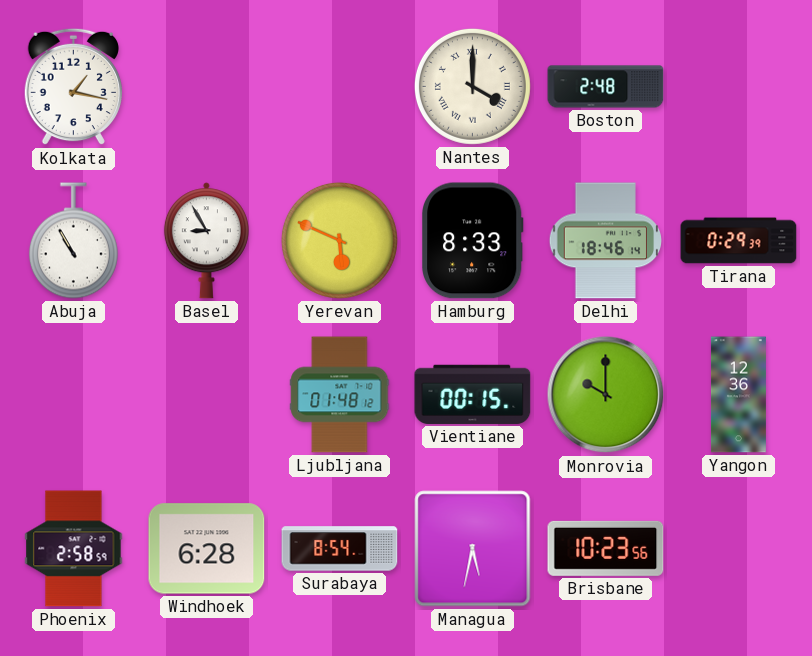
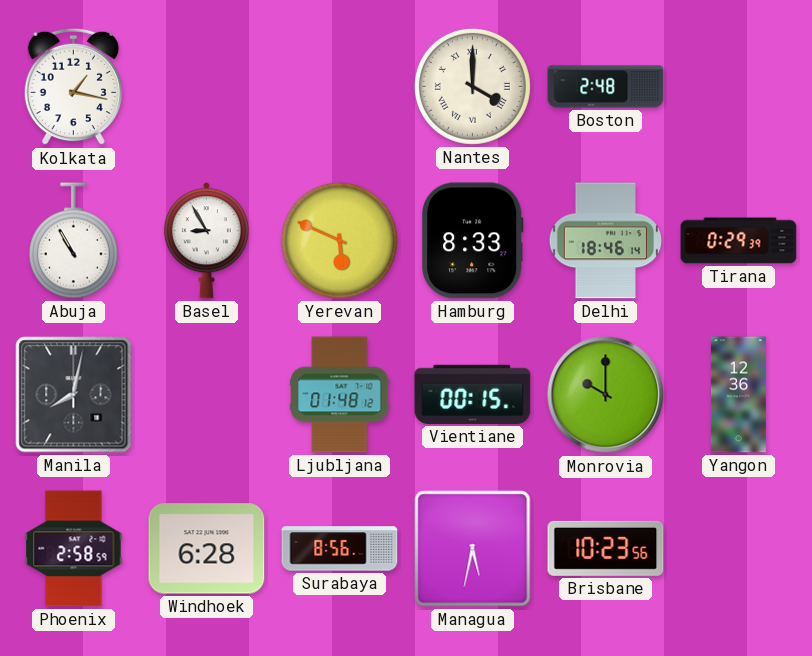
Manila: none -> 8:02 (74, 395)
Surabaya: 8:54 -> 8:56 (340, 549)
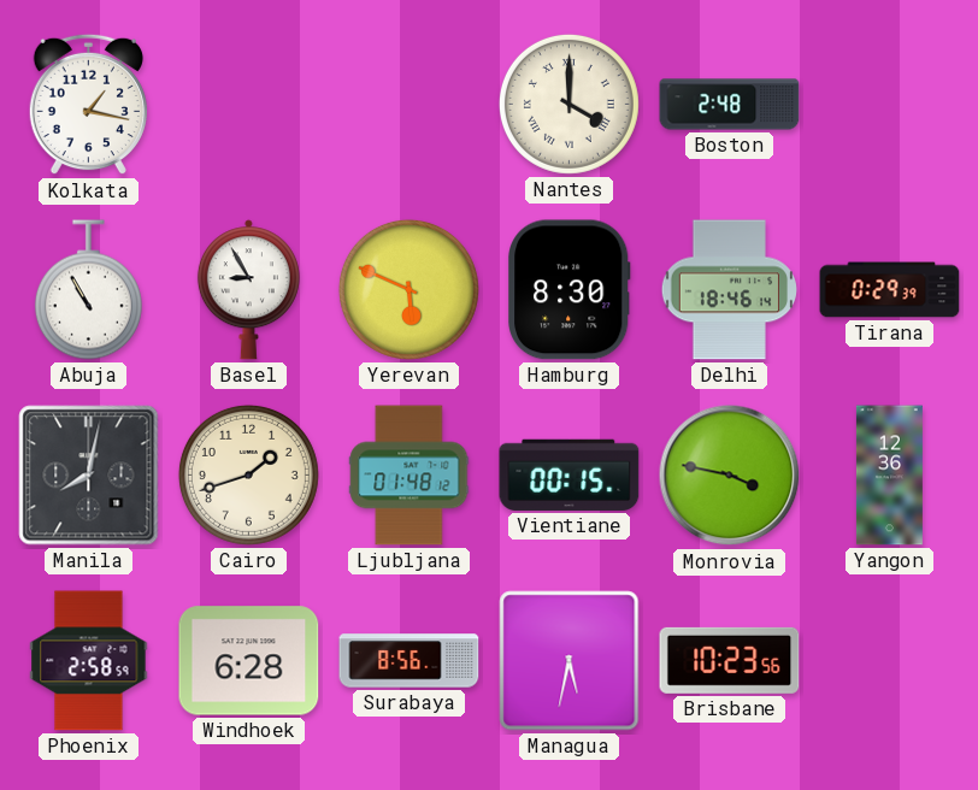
Hamburg: 8:33 -> 8:30 (570, 290)
Cairo: none -> 1:42 (248, 474)
Monrovia: 10:00 -> 3:47 (730, 476)
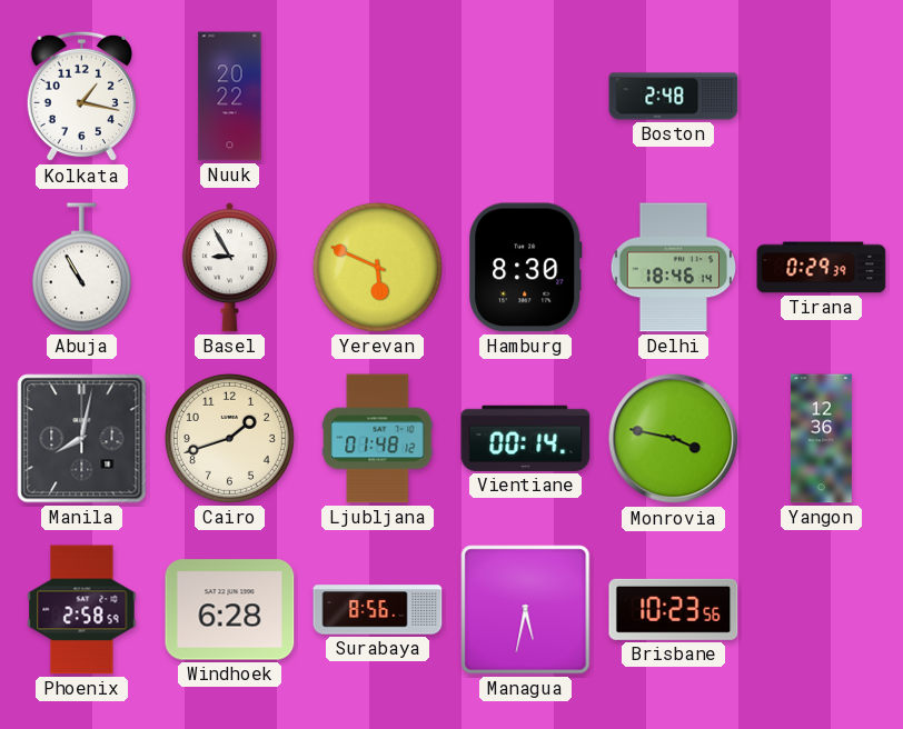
Nuuk: none -> 20:22 (230, 97)
Nantes: 4:00 -> none (568, 104)
Vientiane: 00:15 -> 00:14 (526, 438)
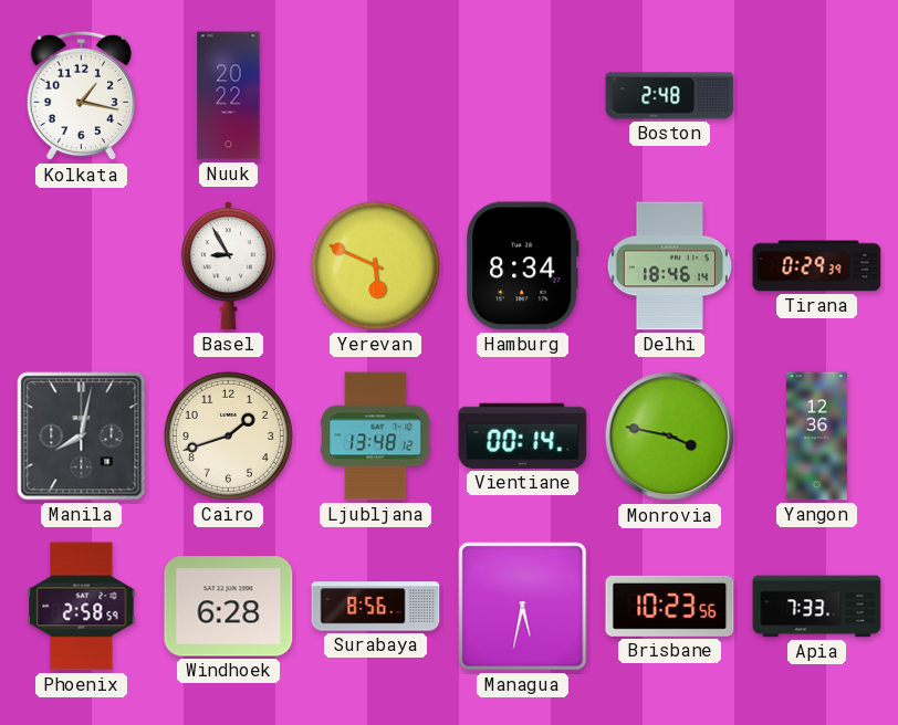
Abuja: 10:55 -> none (81, 268)
Hamburg: 8:30 -> 8:34 (523, 266)
Ljubljana: 01:48 -> 13:48 (376, 437)
Apia: none -> 7:33 (817, 607)
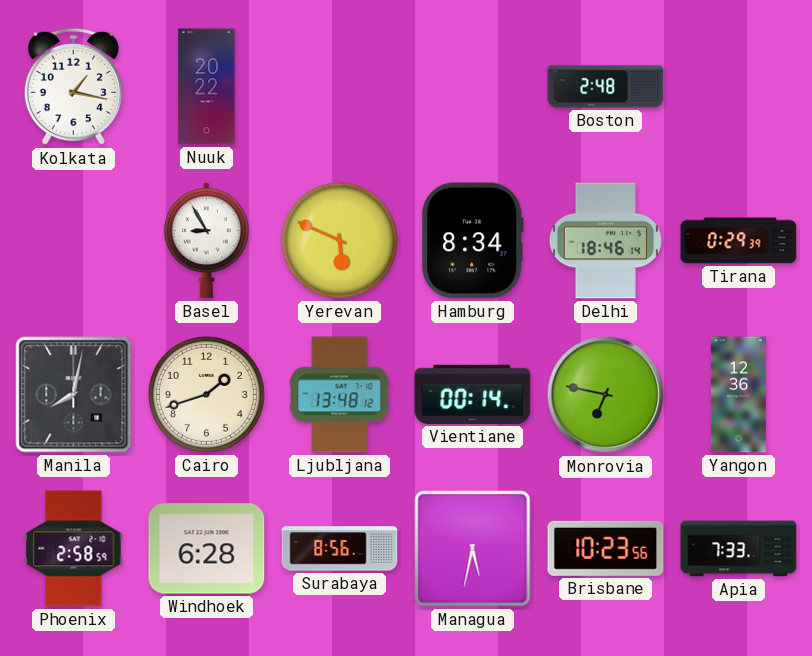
Monrovia: 3:47 -> 6:47 (606, 395)
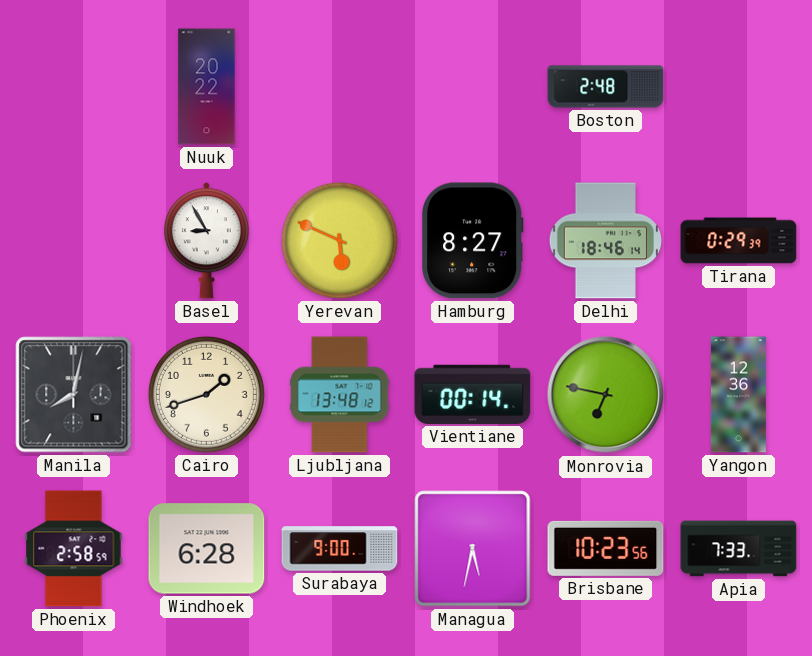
Kolkata: 1:17 -> none (73, 87)
Hamburg: 8:34 -> 8:27 (473, 241)
Surabaya: 8:56 -> 9:00 (340, 549)
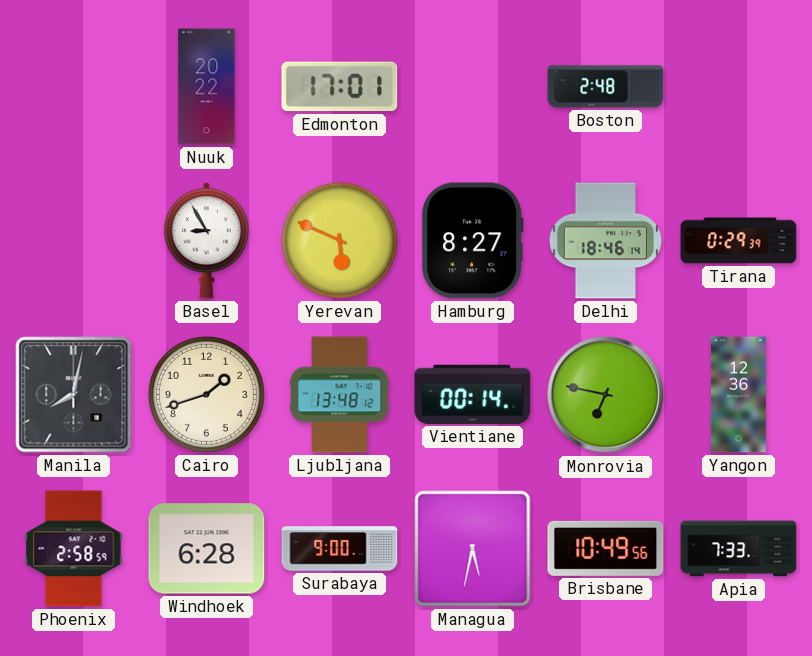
Edmonton: none -> 17:01 (340, 87)
Brisbane: 10:23 -> 10:49 (606, 548)
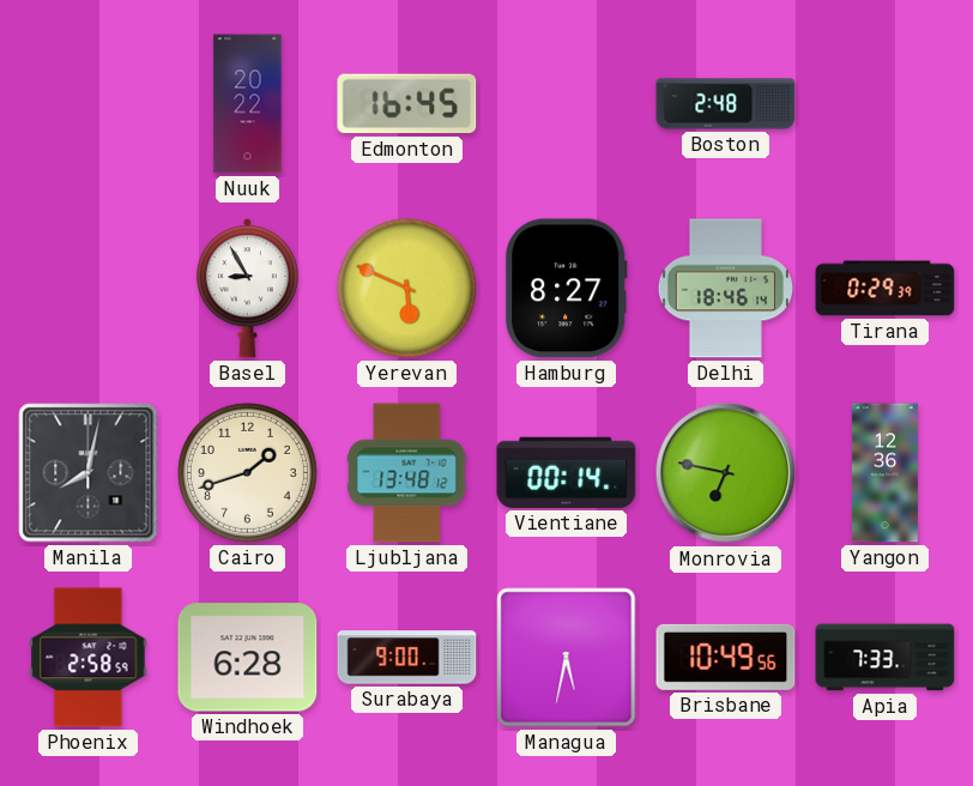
Edmonton: 17:01 -> 16:45 (407, 104)
